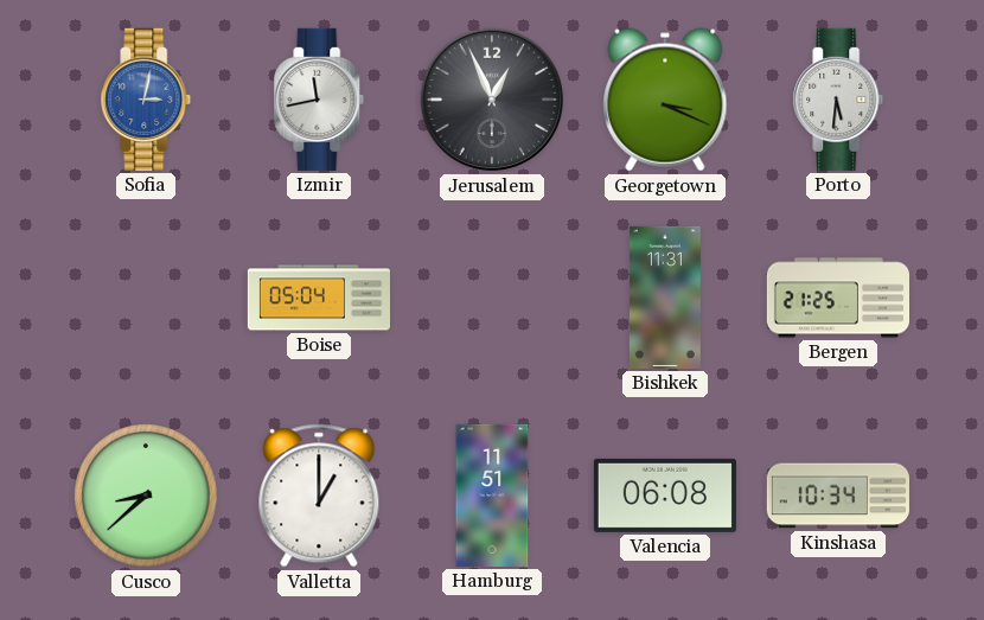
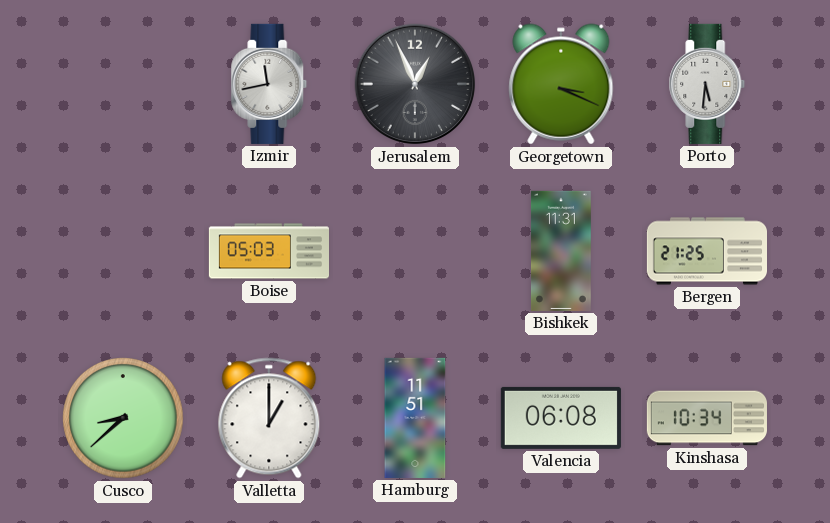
Sofia: 3:02 -> none (146, 100)
Boise: 05:04 -> 05:03 (268, 251)
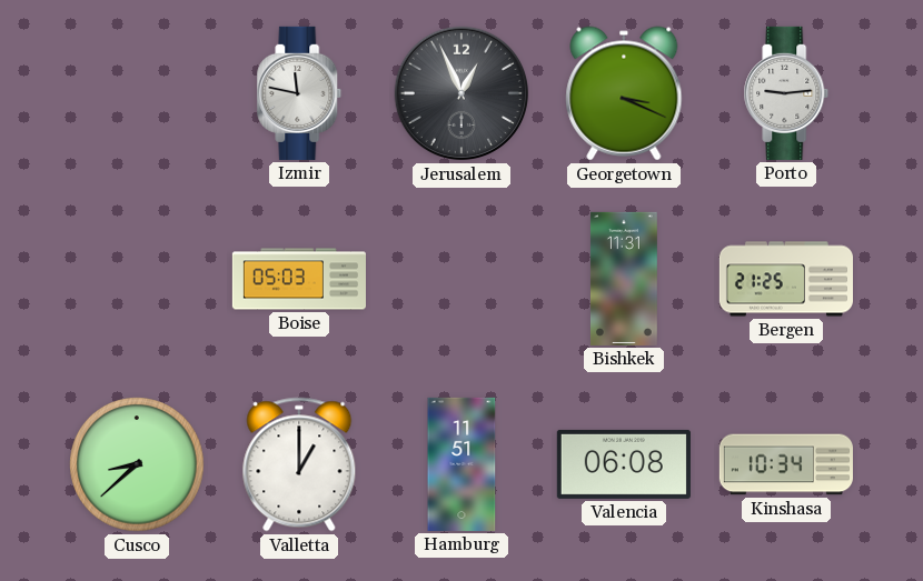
Izmir: 11:43 -> 11:47 (299, 93)
Porto: 5:31 -> 9:14 (786, 93)
